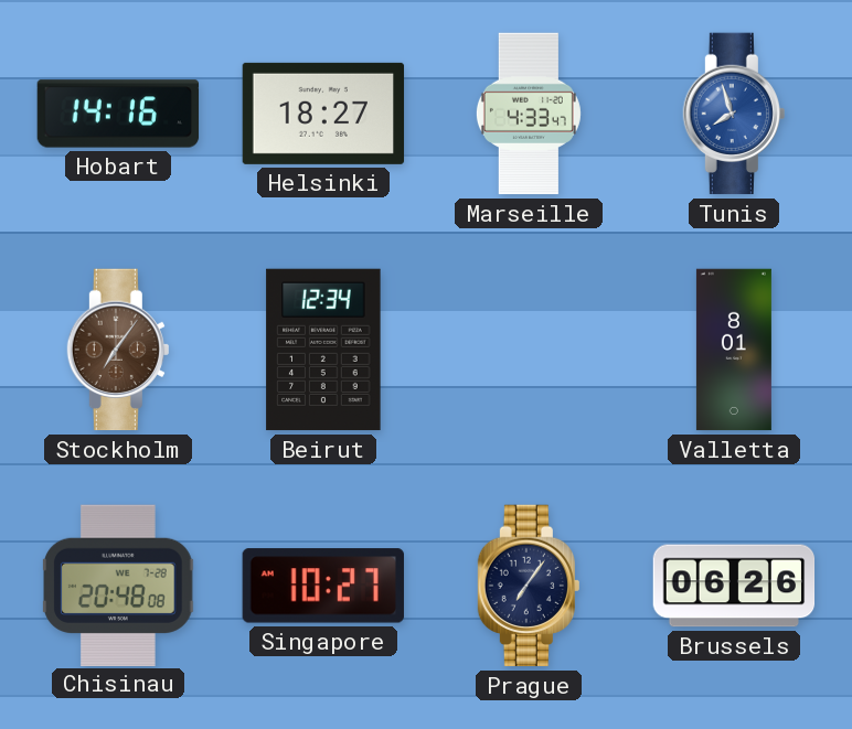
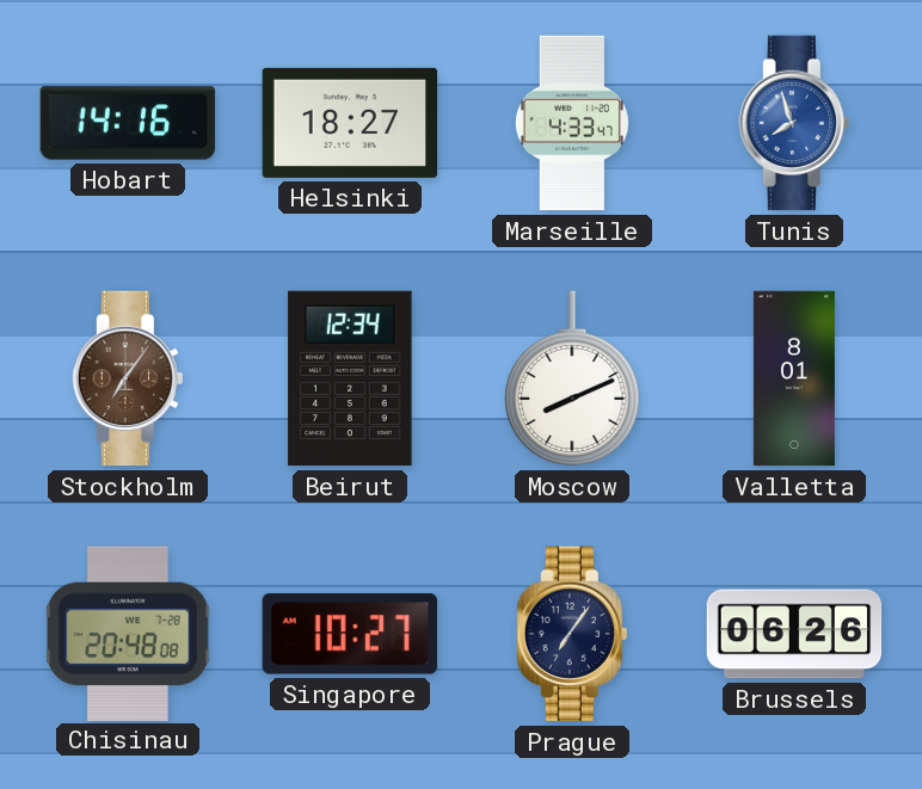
Moscow: none -> 8:11 (572, 378)
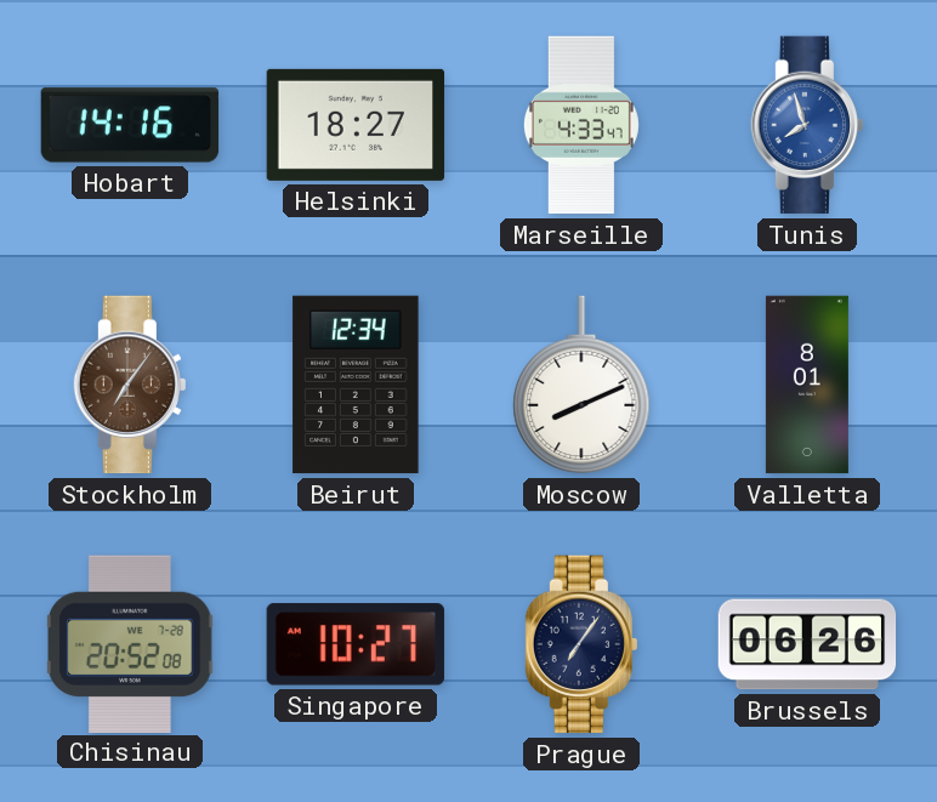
Chisinau: 20:48 -> 20:52 (130, 643)
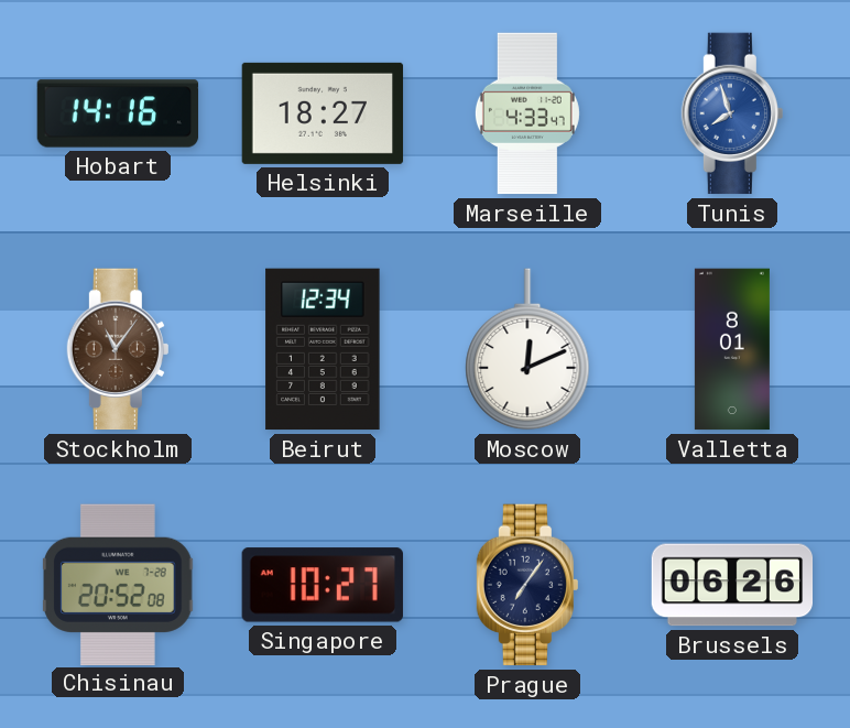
Stockholm: 7:06 -> 11:06 (118, 349)
Moscow: 8:11 -> 12:11 (527, 349)
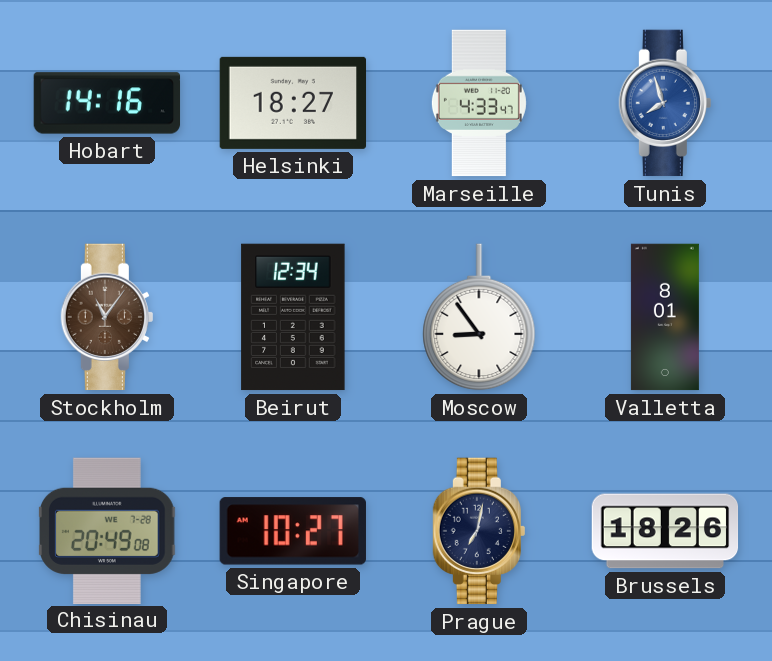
Moscow: 12:11 -> 8:54 (479, 317)
Chisinau: 20:52 -> 20:49 (107, 530)
Prague: 7:06 -> 7:02 (479, 531)
Brussels: 06:26 -> 18:26 (665, 531)
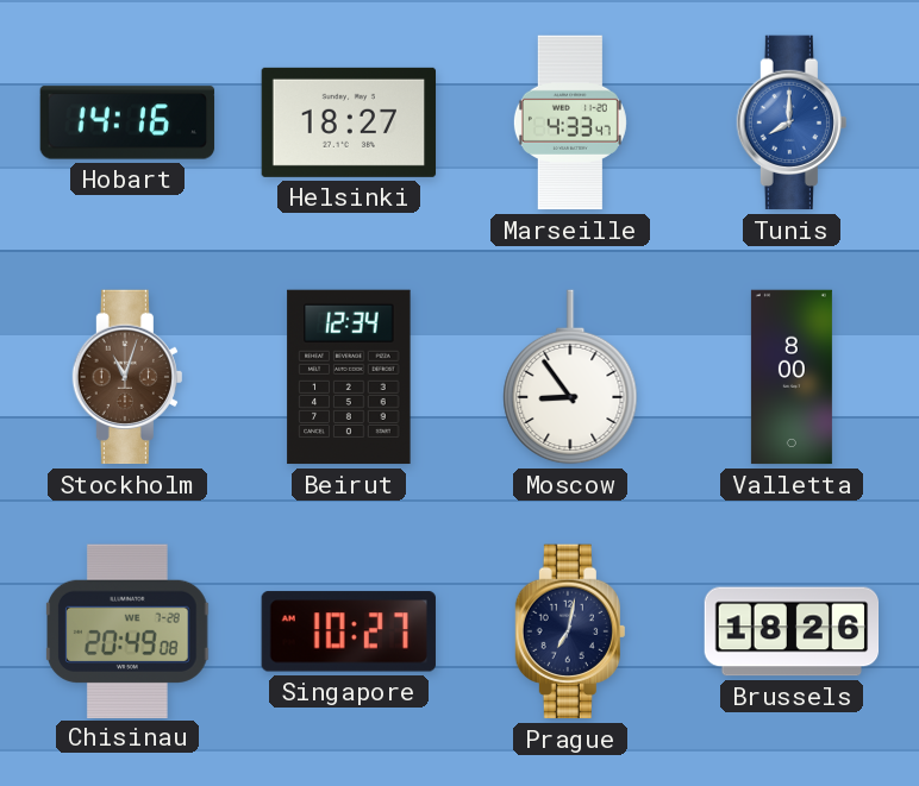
Tunis: 7:57 -> 8:00 (792, 122)
Stockholm: 11:06 -> 11:03 (127, 377)
Valletta: 8:01 -> 8:00 (792, 377)
